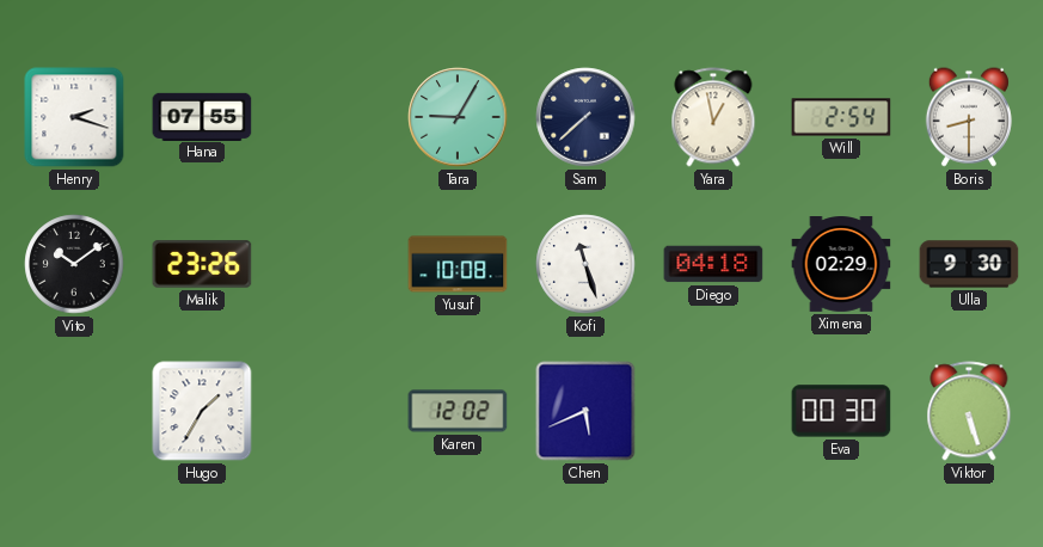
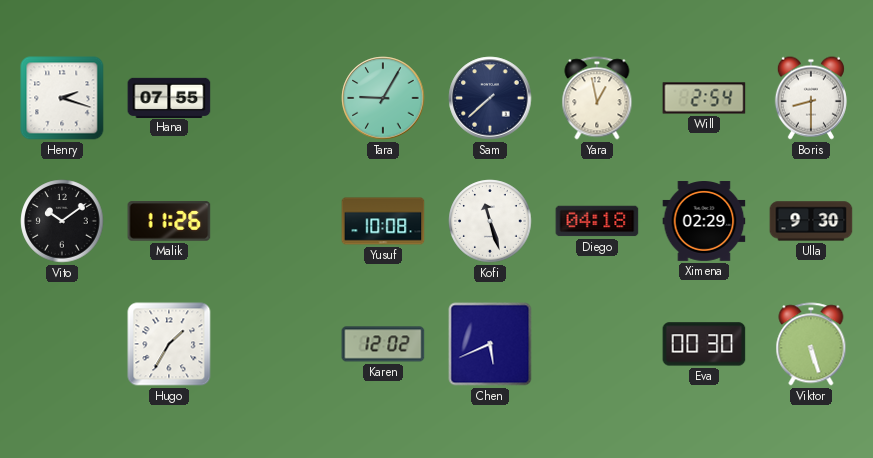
Malik: 23:26 -> 11:26 (169, 221)
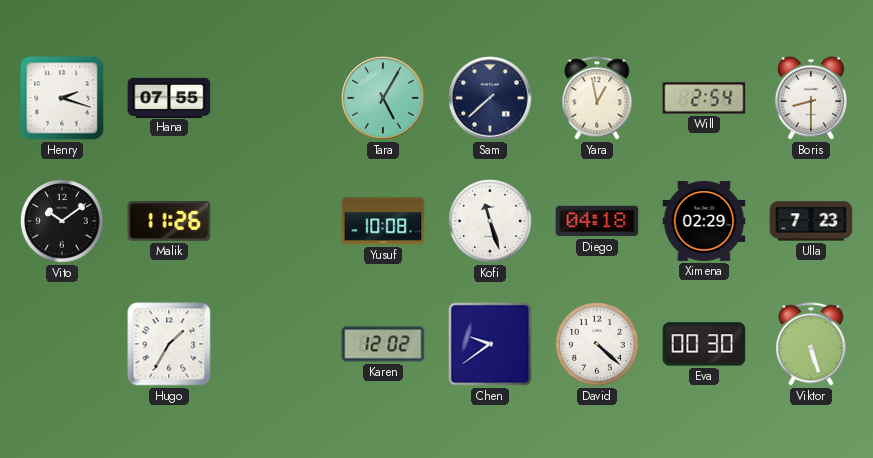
Tara: 9:05 -> 5:05 (383, 98)
Ulla: 9:30 -> 7:23 (811, 221)
Chen: 5:41 -> 9:39 (490, 344)
David: none -> 4:22 (597, 344)
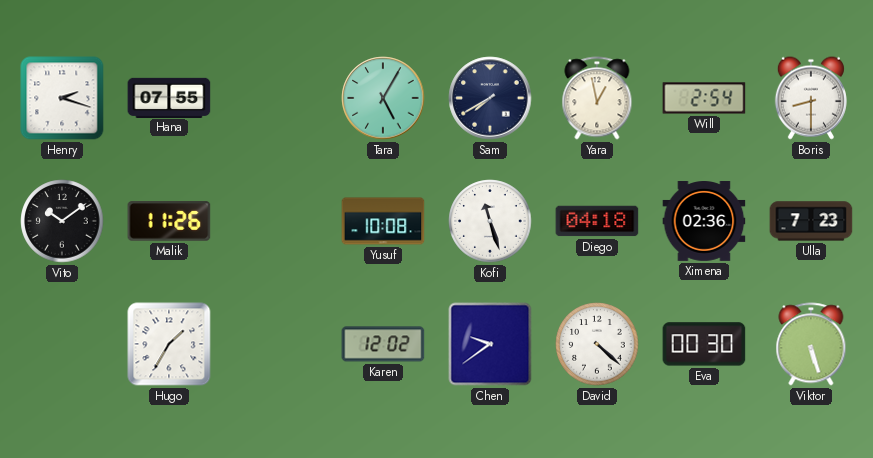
Sam: 7:38 -> 7:40 (490, 98)
Ximena: 02:29 -> 02:36 (704, 222)
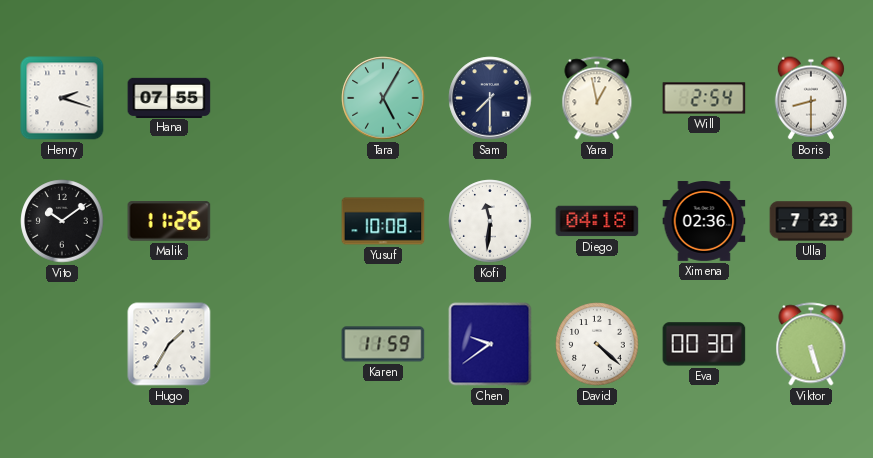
Sam: 7:40 -> 7:30 (490, 98)
Kofi: 11:27 -> 11:31 (490, 221)
Karen: 12:02 -> 11:59 (383, 344)
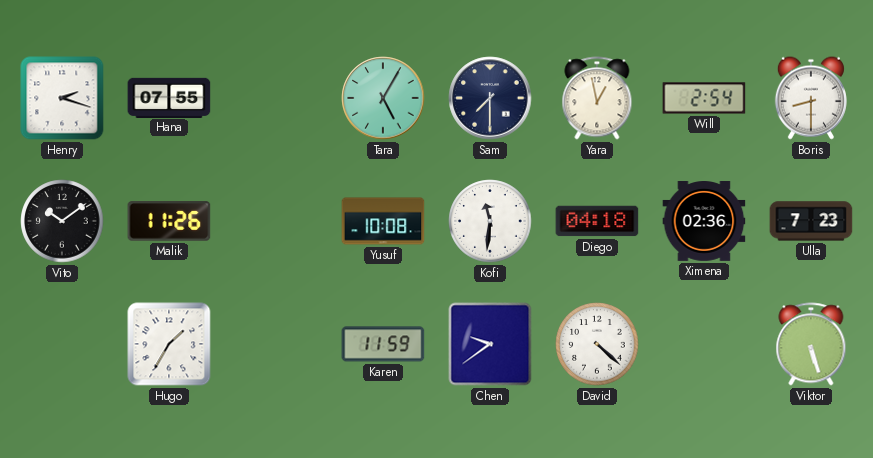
Eva: 00:30 -> none (704, 344)
